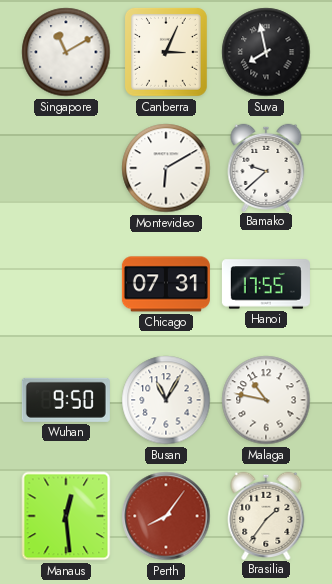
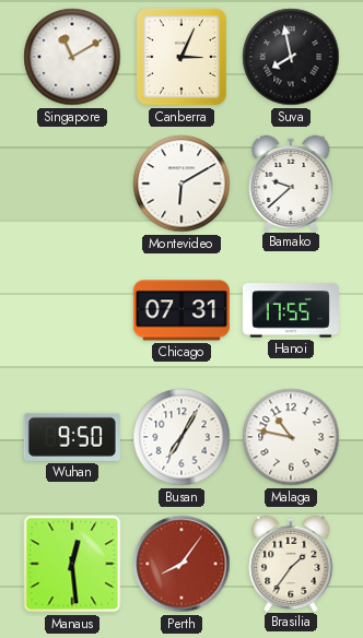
Busan: 11:05 -> 7:05 (181, 437)
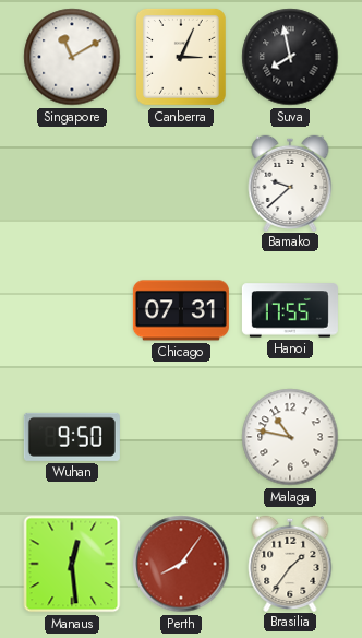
Montevideo: 6:10 -> none (181, 184)
Busan: 7:05 -> none (181, 437)
